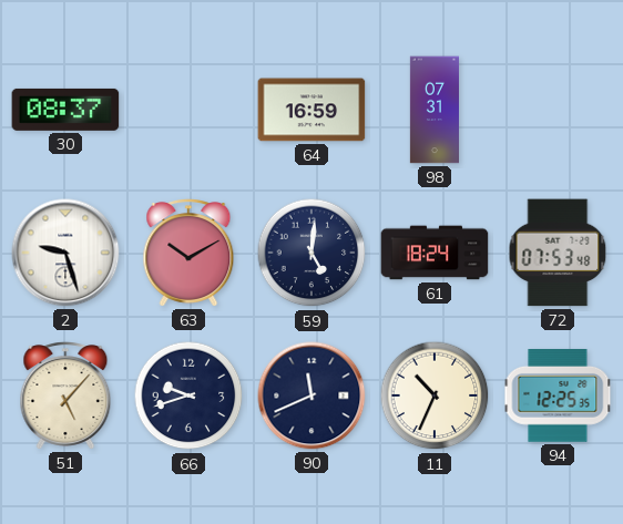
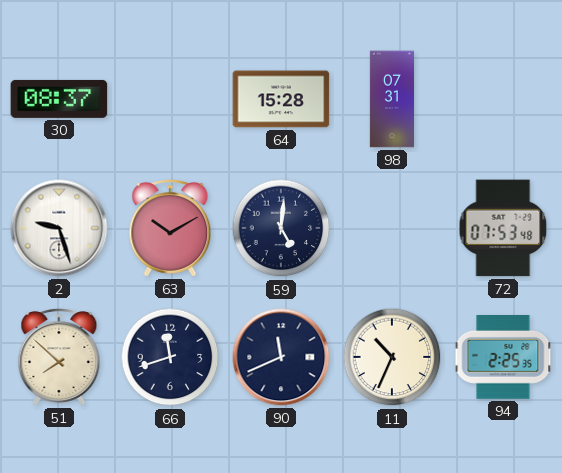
64: 16:59 -> 15:28 (281, 99)
61: 18:24 -> none (435, 253)
51: 5:07 -> 7:52 (59, 357)
66: 9:42 -> 11:42 (170, 357)
94: 12:25 -> 2:25 (503, 358)
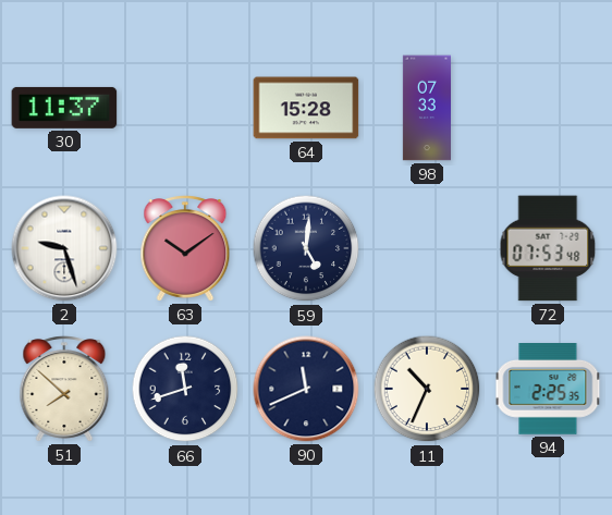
30: 08:37 -> 11:37 (64, 108)
98: 07:31 -> 07:33 (426, 108)
63: 10:10 -> 10:09 (185, 248)
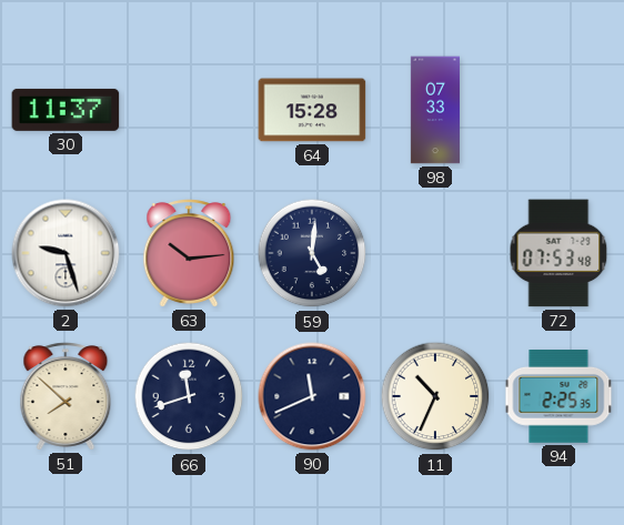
63: 10:09 -> 10:14 (189, 253)
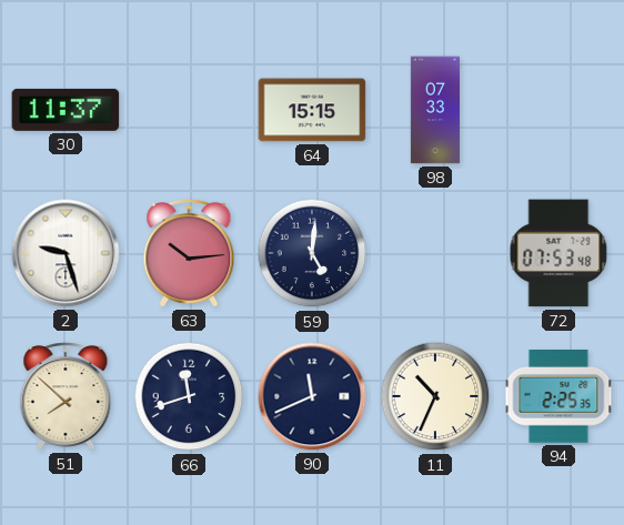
64: 15:28 -> 15:15 (312, 110)
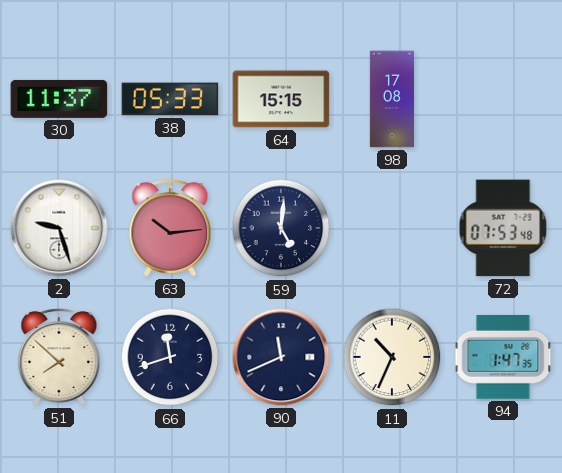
38: none -> 05:33 (170, 99)
98: 07:33 -> 17:08 (391, 99)
94: 2:25 -> 1:47 (503, 358)
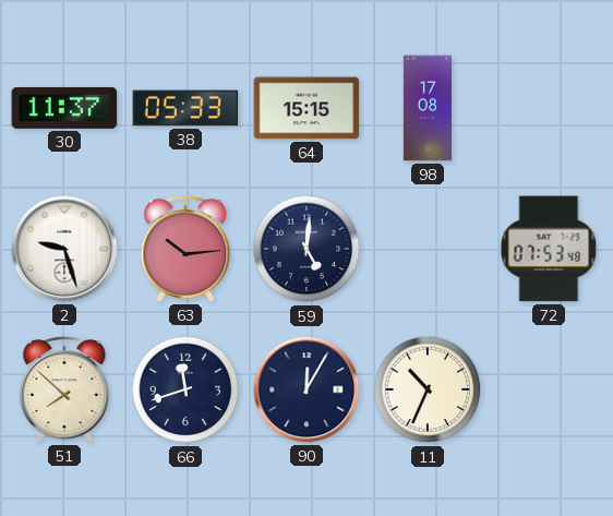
90: 11:41 -> 12:05 (306, 389)
94: 1:47 -> none (503, 358)
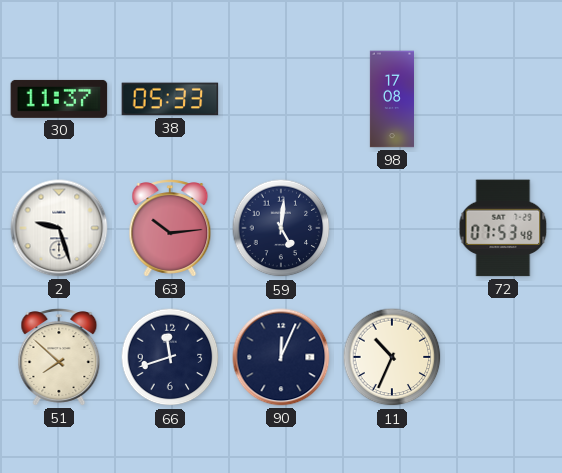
64: 15:15 -> none (306, 108)
90: 12:05 -> 12:04 (281, 357)
